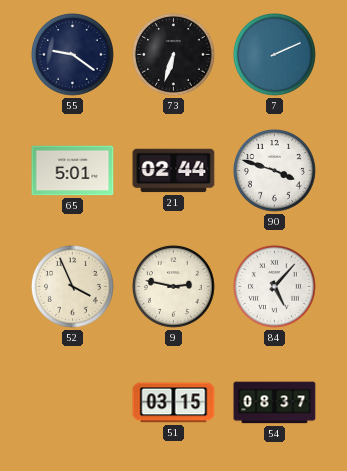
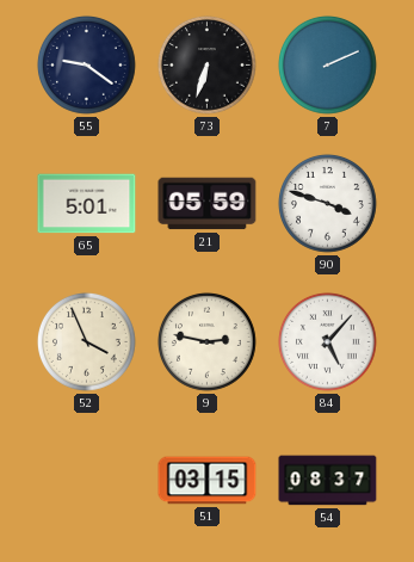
21: 02:44 -> 05:59 (208, 204)
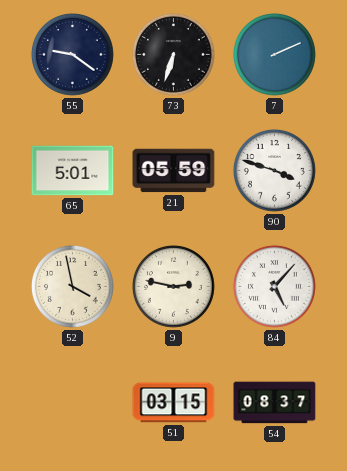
52: 3:56 -> 3:58 (72, 286)
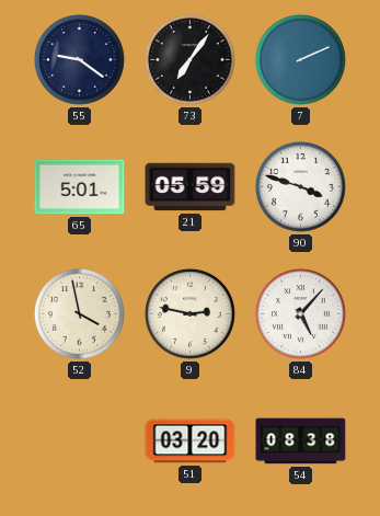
73: 6:33 -> 7:06 (189, 59)
51: 03:15 -> 03:20 (191, 442)
54: 08:37 -> 08:38 (301, 442)
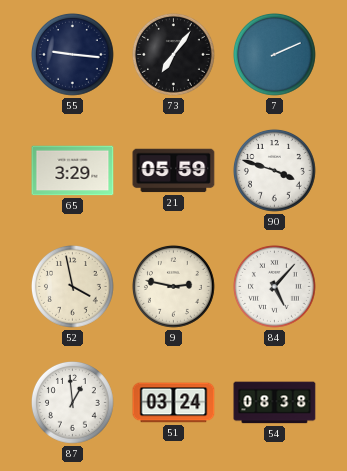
55: 9:21 -> 9:16 (72, 54)
65: 5:01 -> 3:29 (73, 171)
87: none -> 12:59 (72, 402)
51: 03:20 -> 03:24 (174, 403)
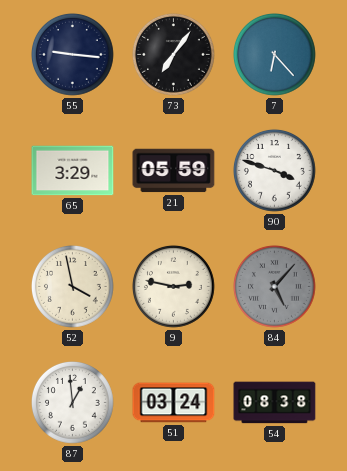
7: 2:11 -> 6:23 (274, 54)
84 dial: white -> grey (274, 286)
